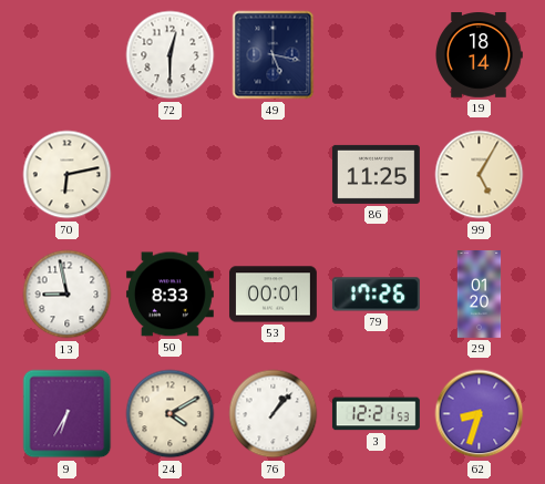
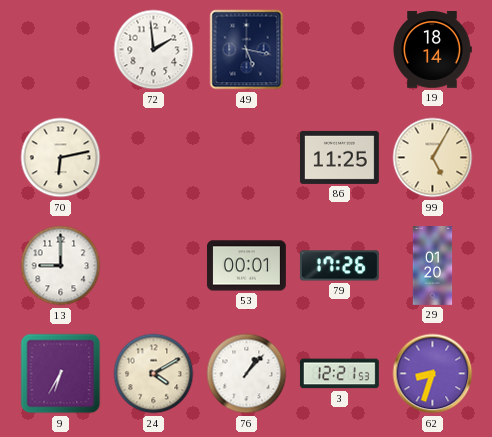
72: 12:30 -> 1:59 (154, 50)
13: 8:58 -> 9:00 (61, 266)
50: 8:33 -> none (169, 295)
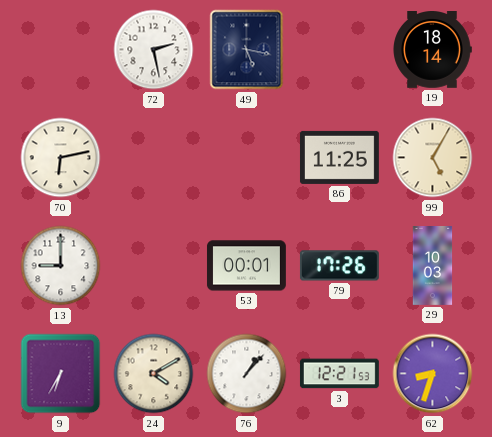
72: 1:59 -> 2:28 (154, 50)
29: 01:20 -> 10:03 (433, 266)
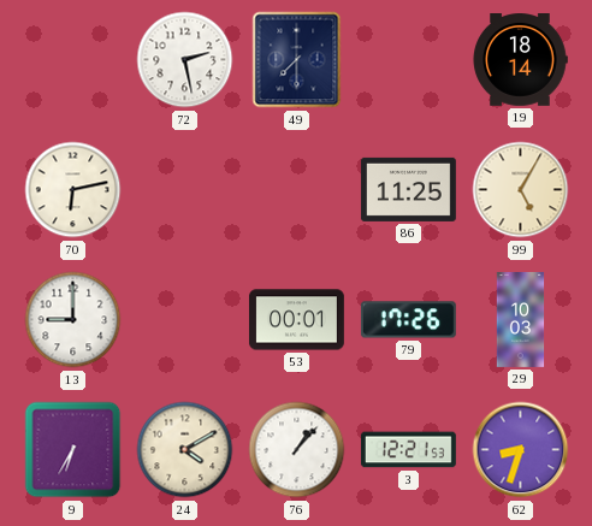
49: 5:17 -> 7:30 (297, 60)
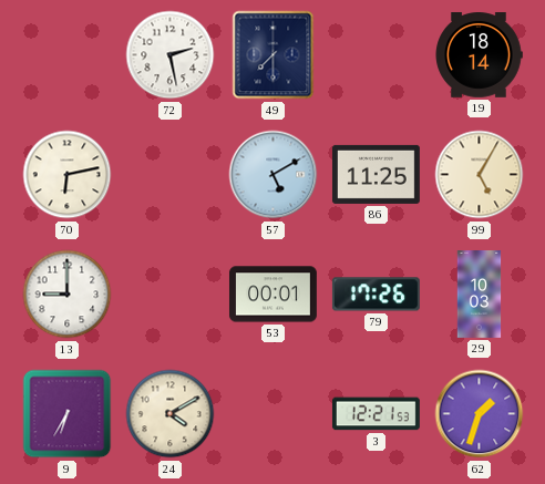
57: none -> 5:10 (274, 175)
76: 1:07 -> none (297, 450)
62: 8:33 -> 1:33 (480, 414)
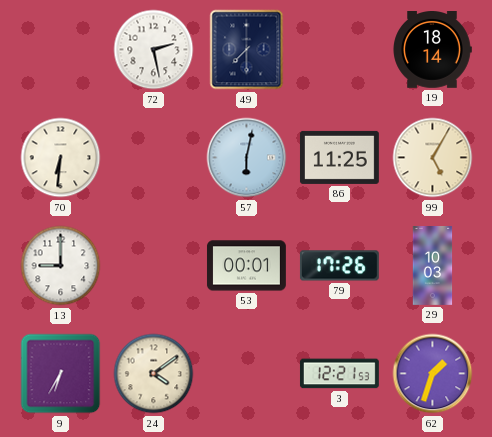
70: 6:13 -> 6:31 (61, 158)
57: 5:10 -> 6:02 (247, 158)
24: 4:10 -> 4:09 (154, 374)
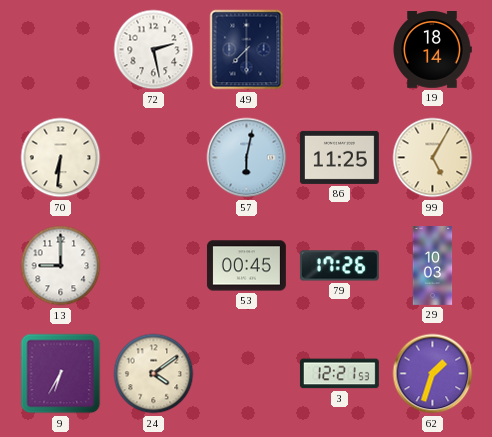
53: 00:01 -> 00:45 (246, 266)
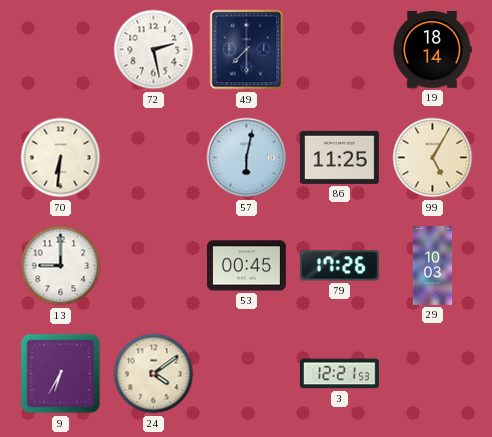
62: 1:33 -> none (433, 374)
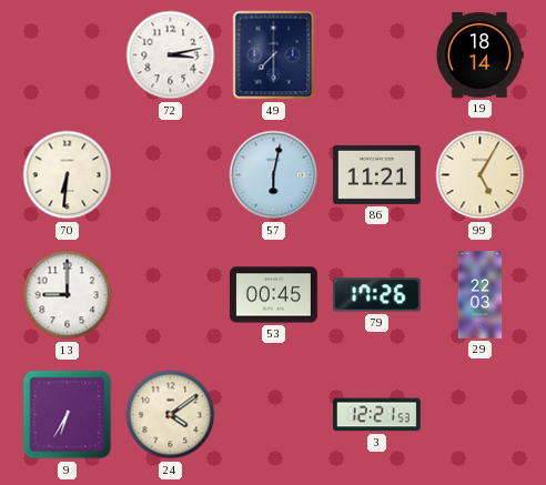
72: 2:28 -> 3:13 (171, 55)
86: 11:25 -> 11:21 (376, 174)
29: 10:03 -> 22:03 (481, 295)
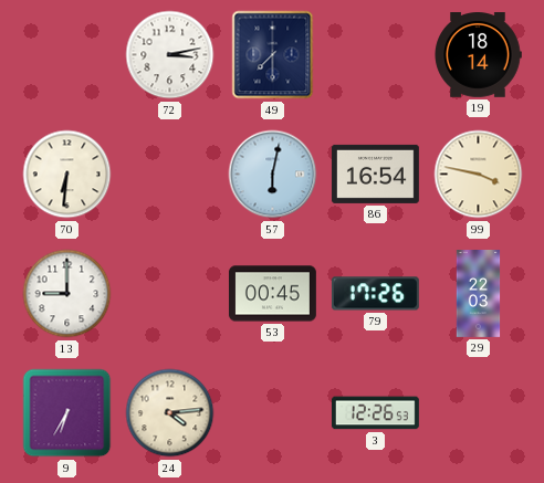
86: 11:21 -> 16:54 (375, 174)
99: 5:05 -> 3:47 (479, 175)
24: 4:09 -> 4:14 (170, 413)
3: 12:21 -> 12:26 (375, 413)
